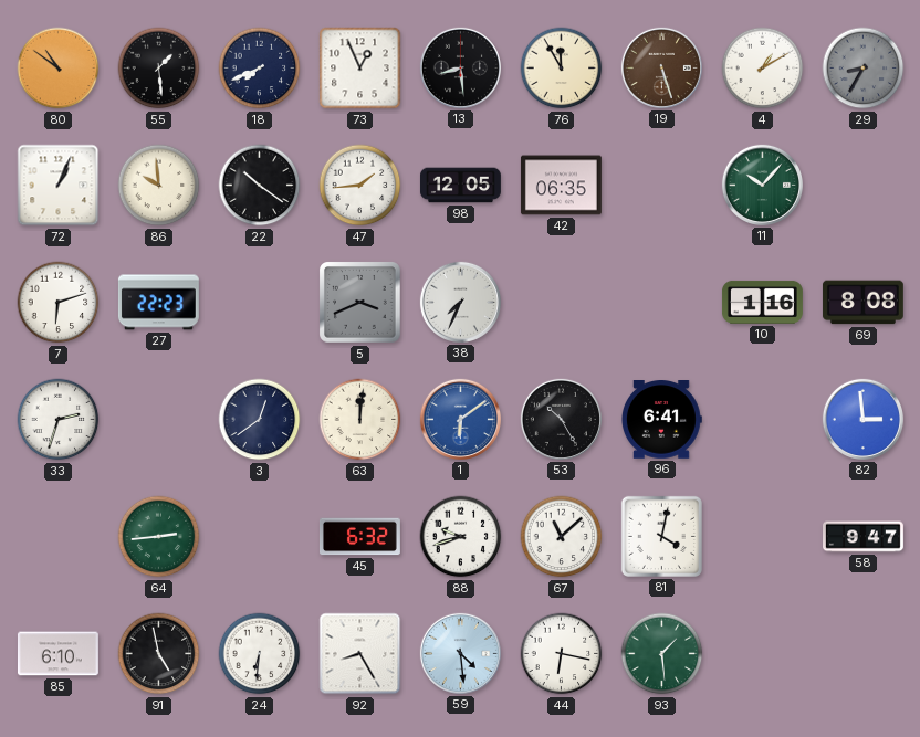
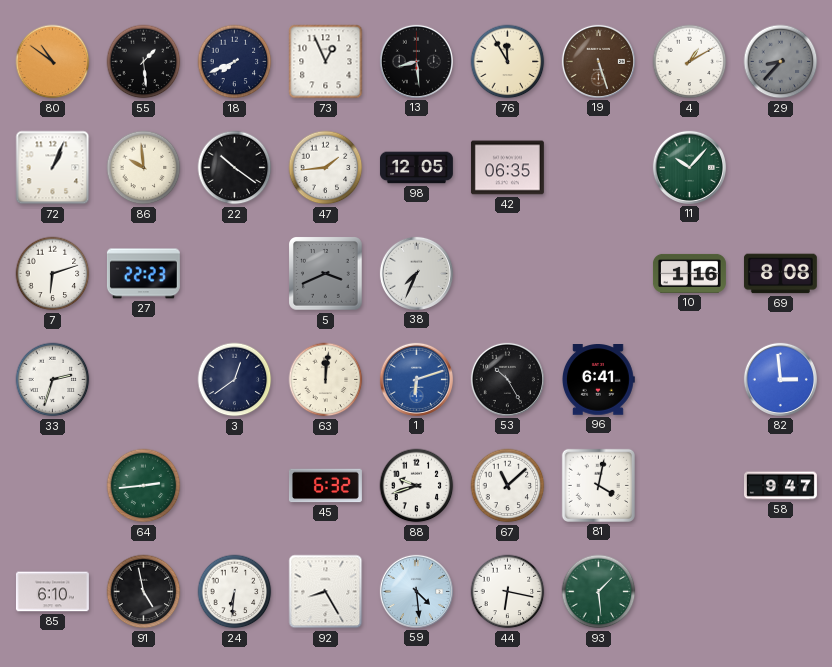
29: 8:35 -> 8:37 (781, 62)
1: 6:09 -> 6:12 (416, 379)
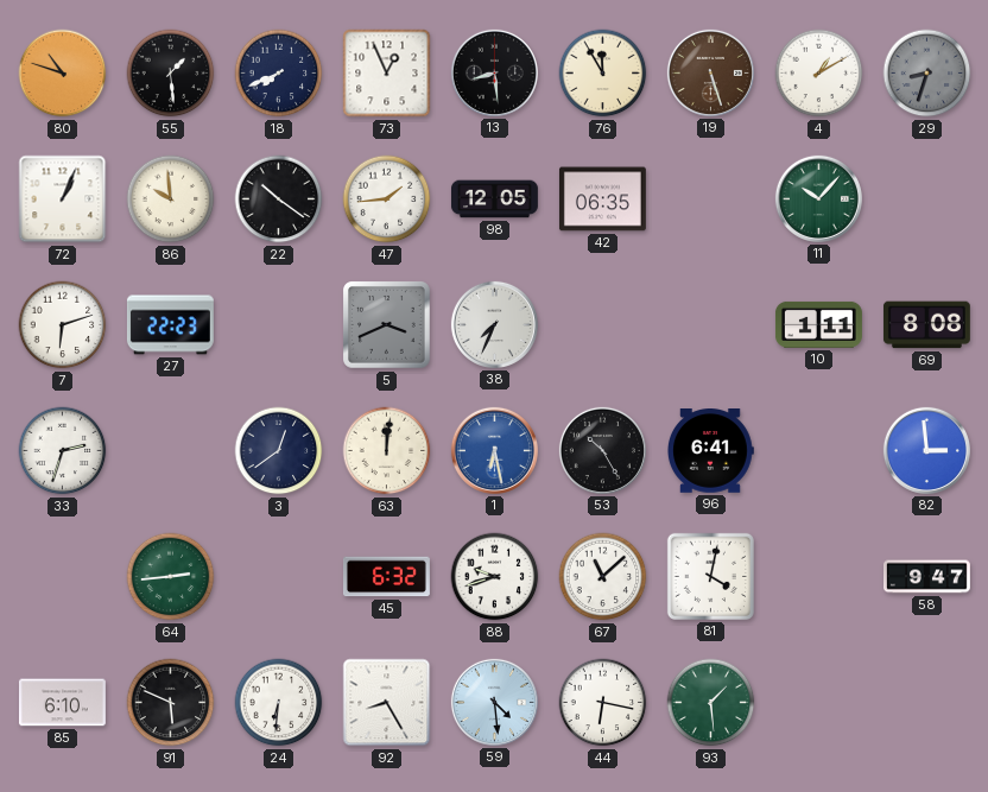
80: 10:51 -> 10:48 (63, 74)
29: 8:37 -> 8:33 (927, 74)
10: 1:16 -> 1:11 (818, 324)
1: 6:12 -> 6:28 (494, 450)
91: 4:58 -> 5:49 (171, 703)
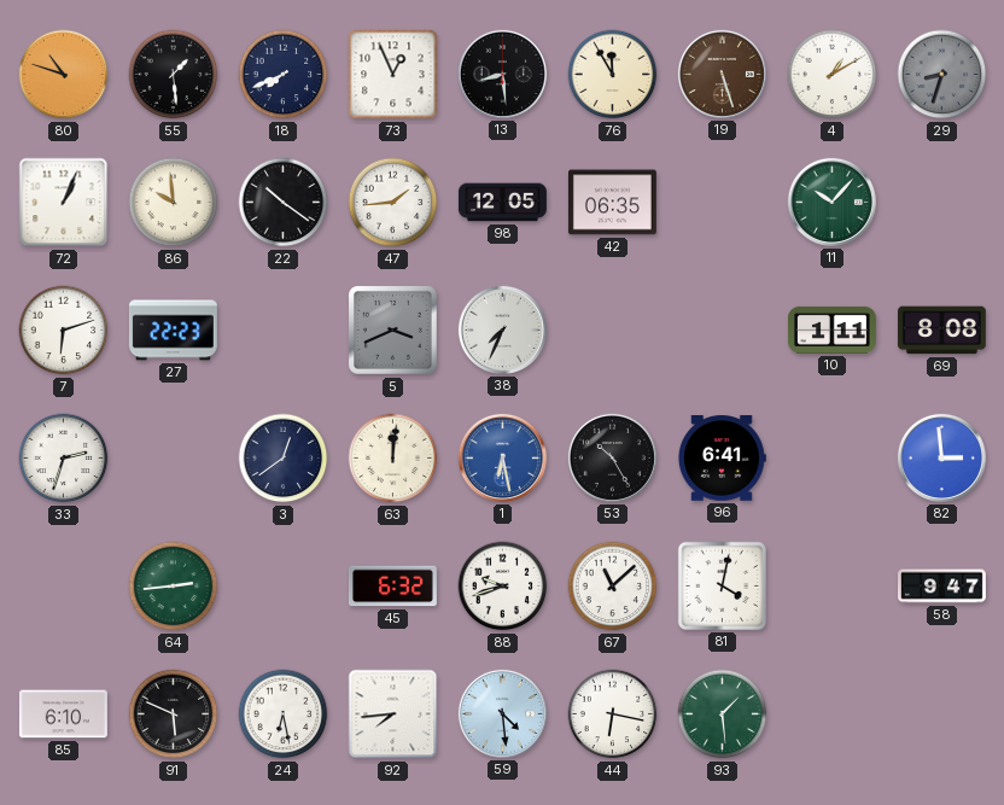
24: 6:31 -> 6:28 (284, 714)
92: 8:25 -> 7:44 (393, 714)
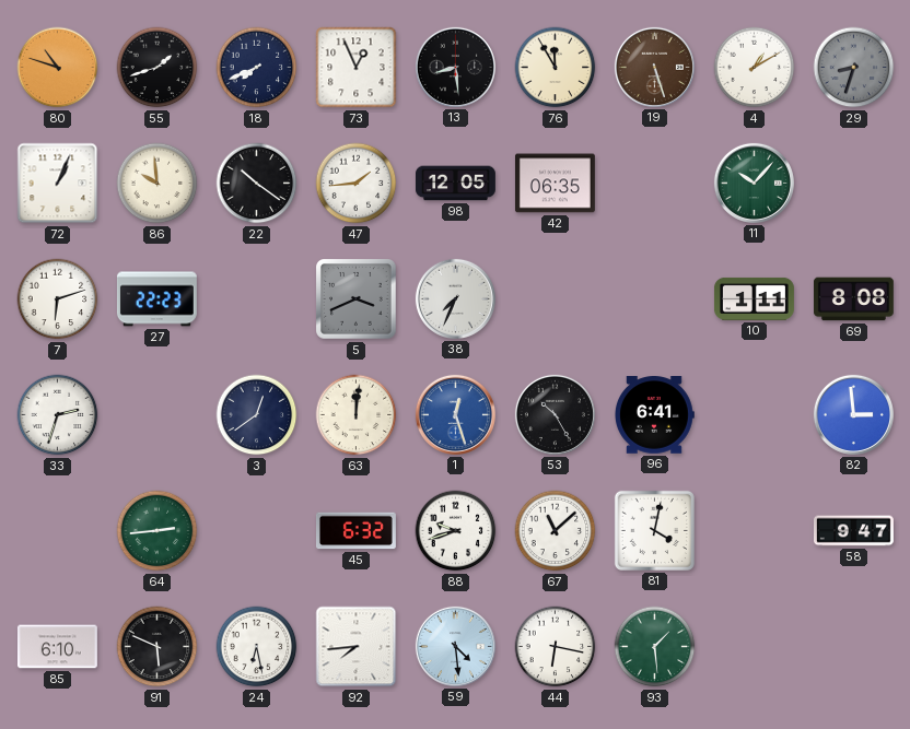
55: 1:29 -> 1:42 (157, 68)
1: 6:28 -> 12:27 (455, 414)
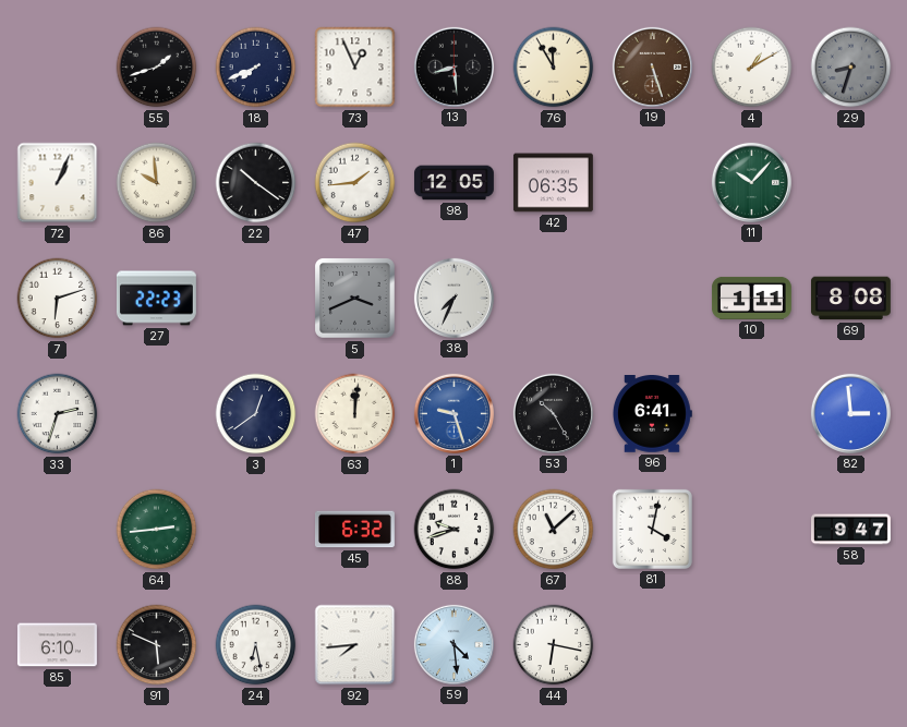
80: 10:48 -> none (58, 68)
1: 12:27 -> 9:27 (453, 413)
93: 1:29 -> none (655, 647)
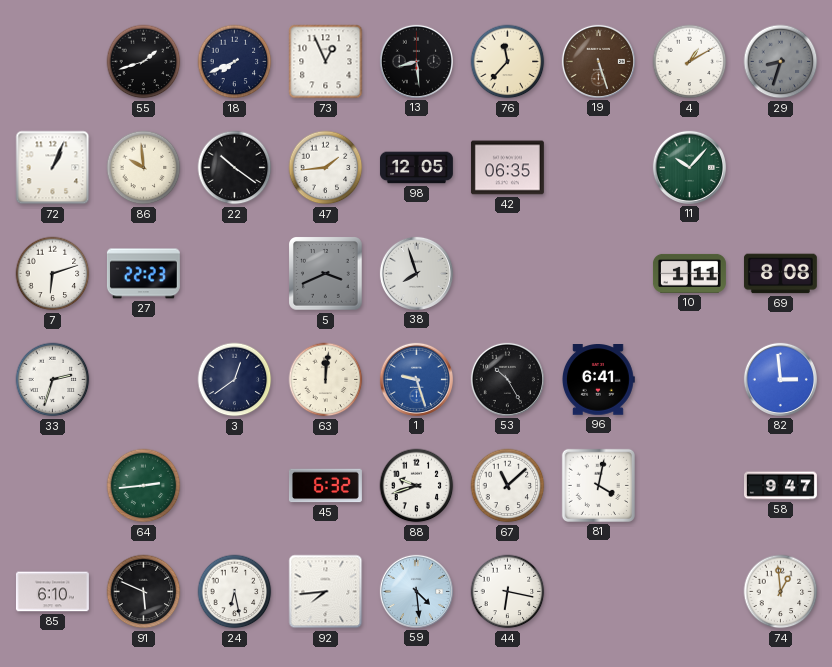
76: 11:55 -> 11:37 (508, 62)
38: 7:34 -> 7:57 (416, 273)
74: none -> 12:59 (781, 592)
